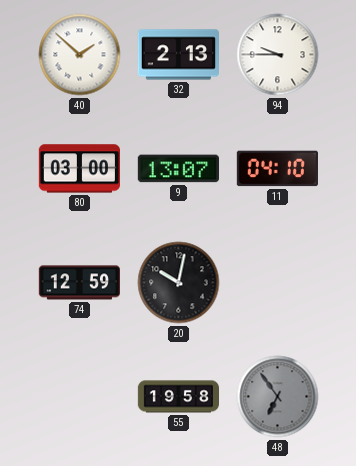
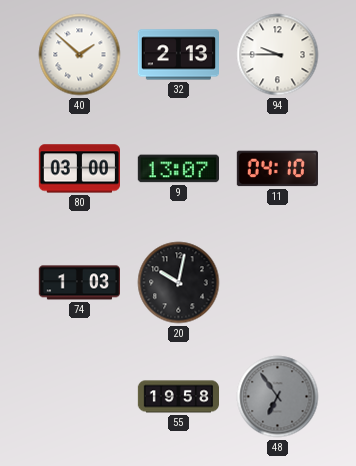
74: 12:59 -> 1:03 (79, 283)
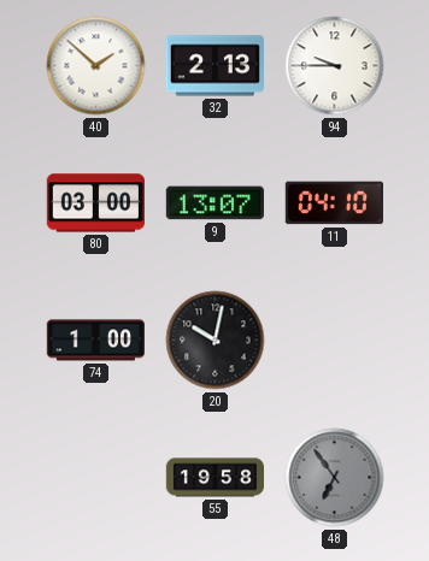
74: 1:03 -> 1:00 (95, 341)
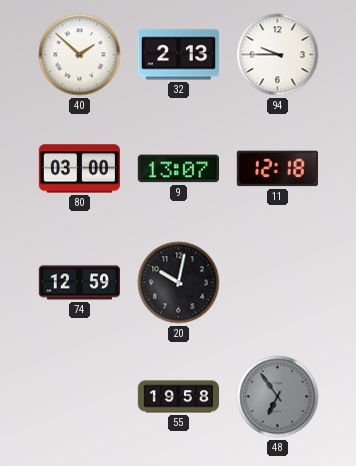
11: 04:10 -> 12:18 (277, 169)
74: 1:00 -> 12:59 (79, 283)
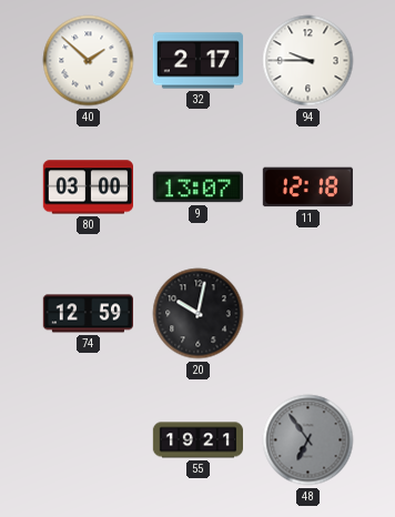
32: 2:13 -> 2:17 (197, 61)
55: 19:58 -> 19:21 (199, 440)
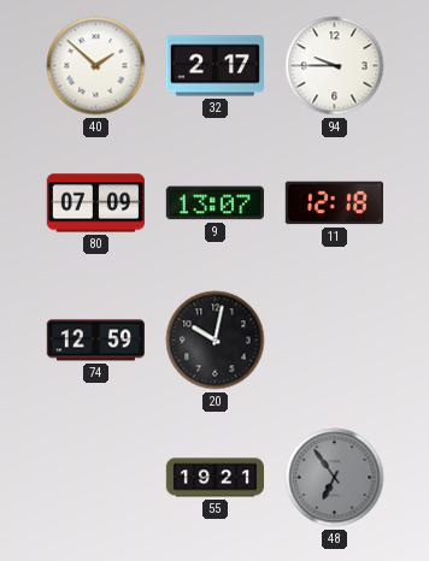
80: 03:00 -> 07:09 (95, 203)
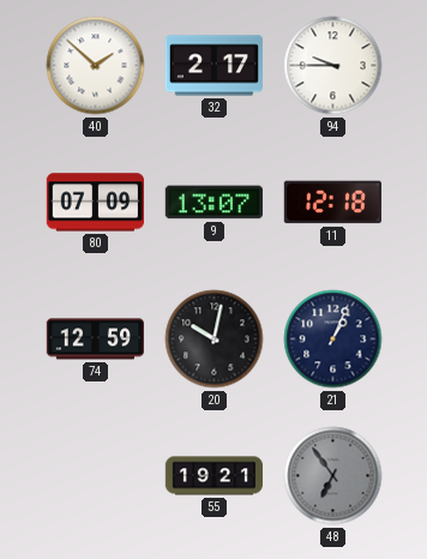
21: none -> 1:04 (333, 339)
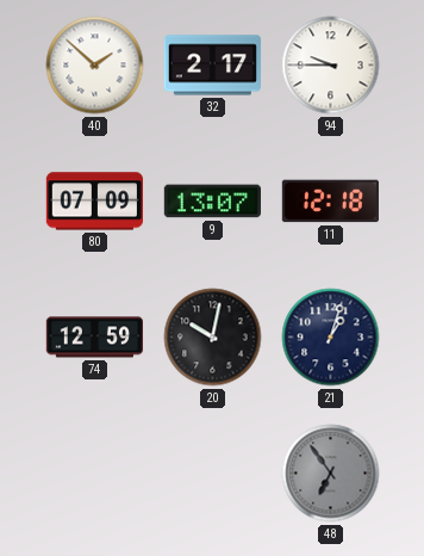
21: 1:04 -> 1:03 (331, 338)
55: 19:21 -> none (215, 476)
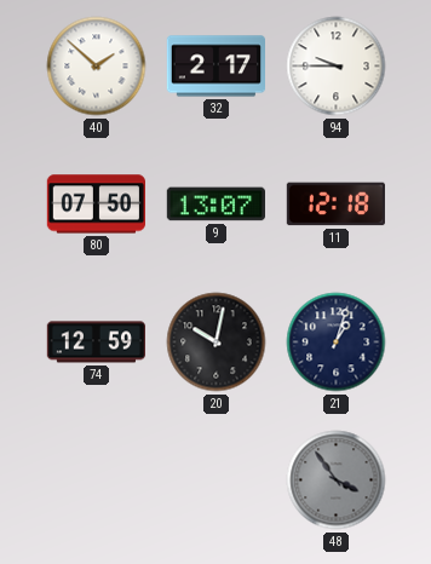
80: 07:09 -> 07:50 (96, 205)
48: 6:54 -> 3:54 (337, 480)
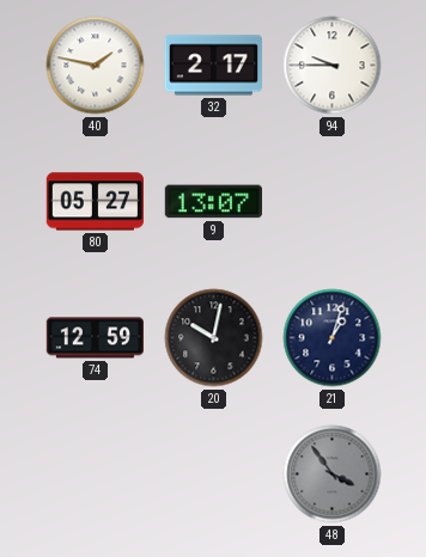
40: 1:52 -> 1:47 (96, 66)
80: 07:50 -> 05:27 (95, 202)
11: 12:18 -> none (335, 205)
